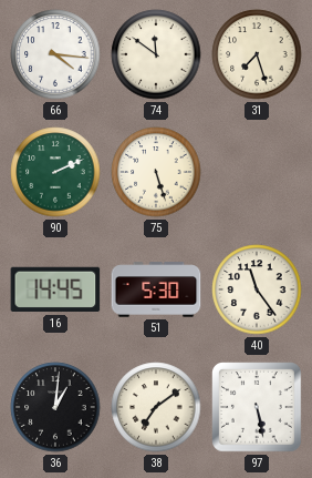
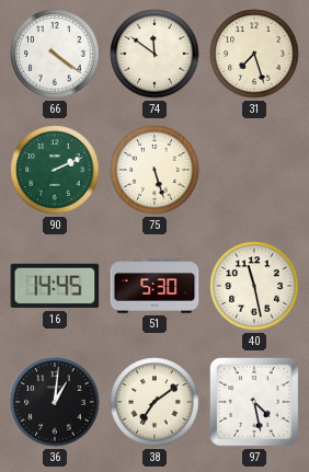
66: 4:16 -> 4:21 (55, 54)
40: 11:24 -> 11:28 (254, 286)
97: 5:28 -> 4:28 (255, 403)
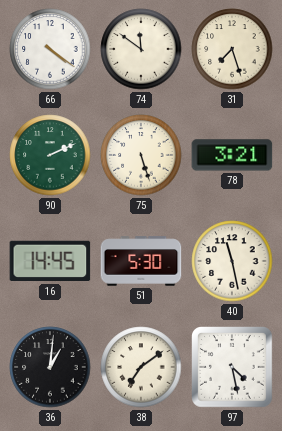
78: none -> 3:21 (232, 155)
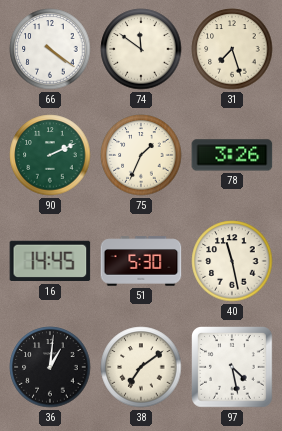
75: 5:27 -> 1:34 (141, 155)
78: 3:21 -> 3:26 (232, 155)
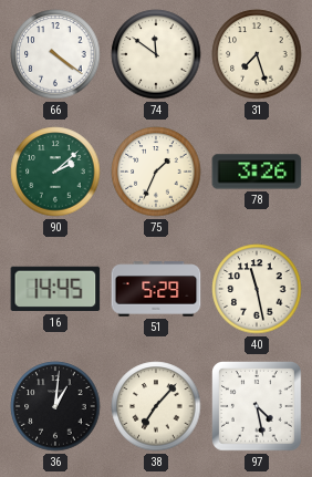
90: 2:11 -> 2:08 (55, 172)
51: 5:30 -> 5:29 (156, 289)
38: 7:09 -> 7:07 (156, 406)
